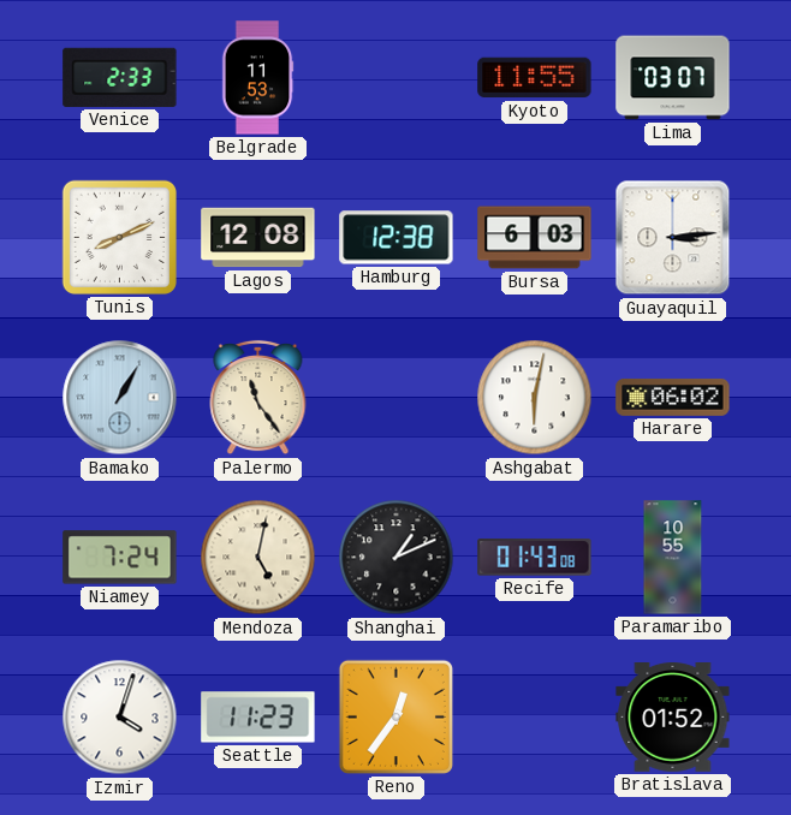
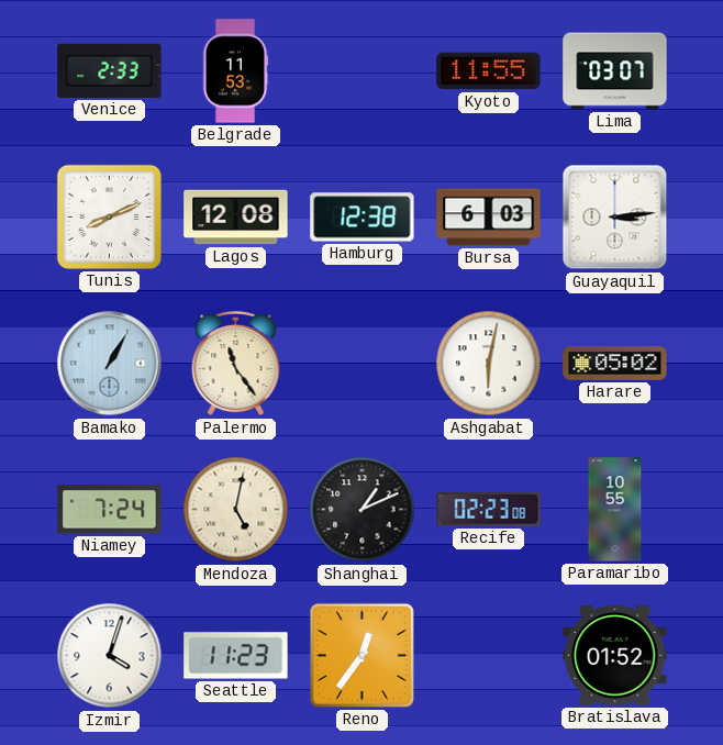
Harare: 06:02 -> 05:02 (615, 364)
Recife: 01:43 -> 02:23 (489, 510)
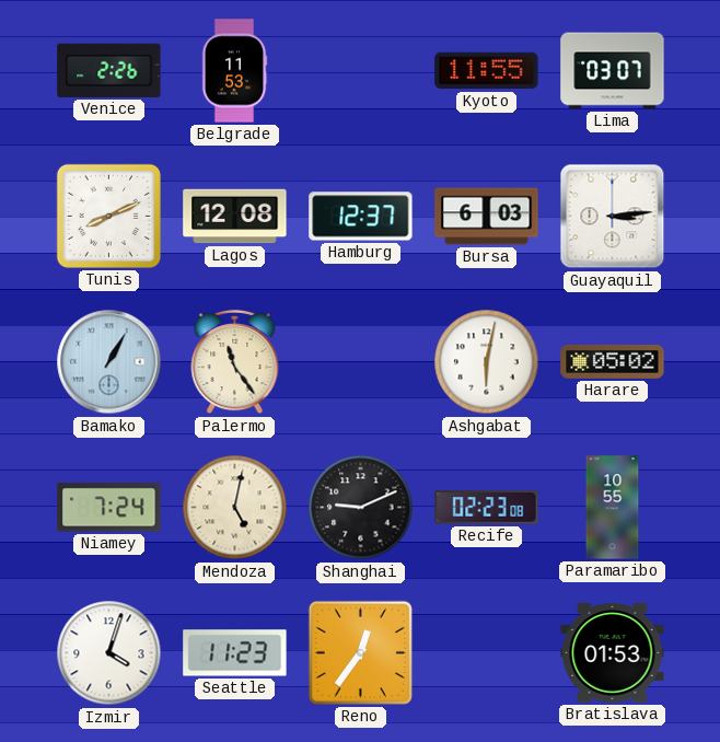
Venice: 2:33 -> 2:26 (109, 70)
Hamburg: 12:38 -> 12:37 (361, 217)
Shanghai: 1:11 -> 9:11 (361, 508)
Bratislava: 01:52 -> 01:53 (613, 653)
